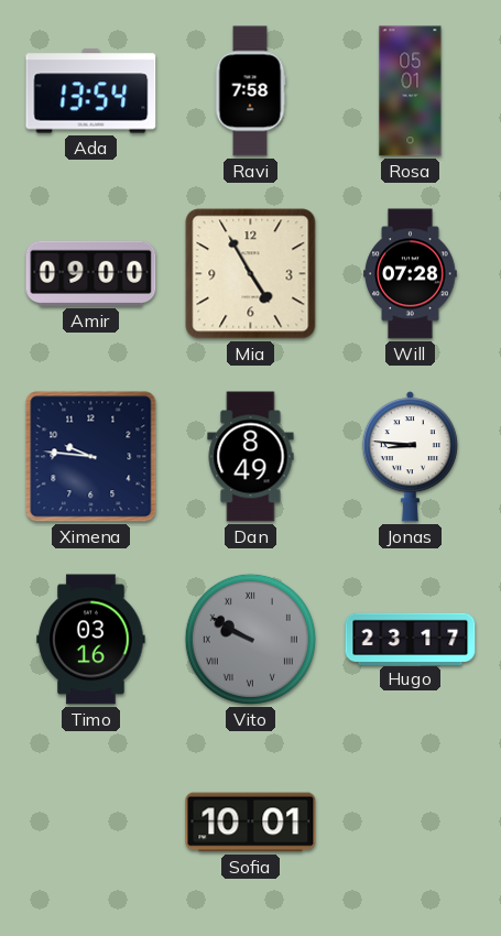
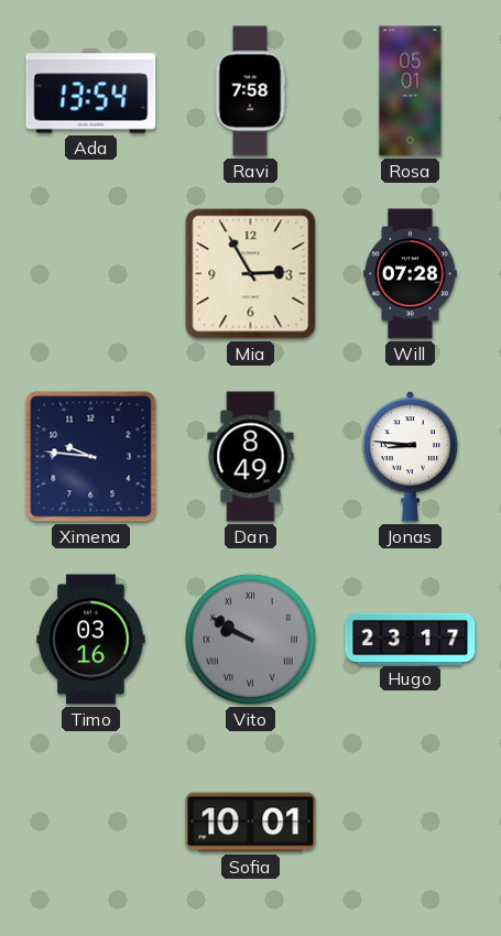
Amir: 09:00 -> none (91, 273)
Mia: 4:55 -> 2:55 (251, 274)
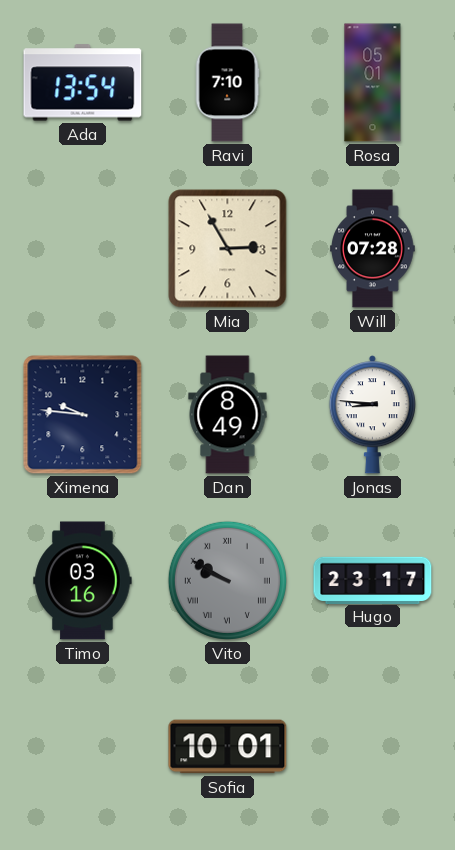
Ravi: 7:58 -> 7:10 (227, 83)
